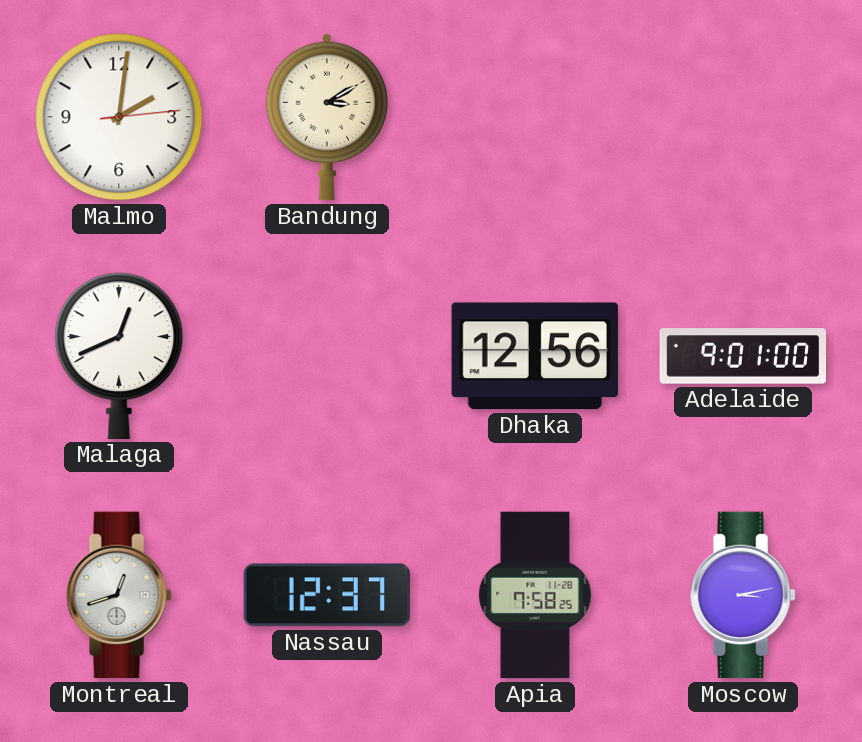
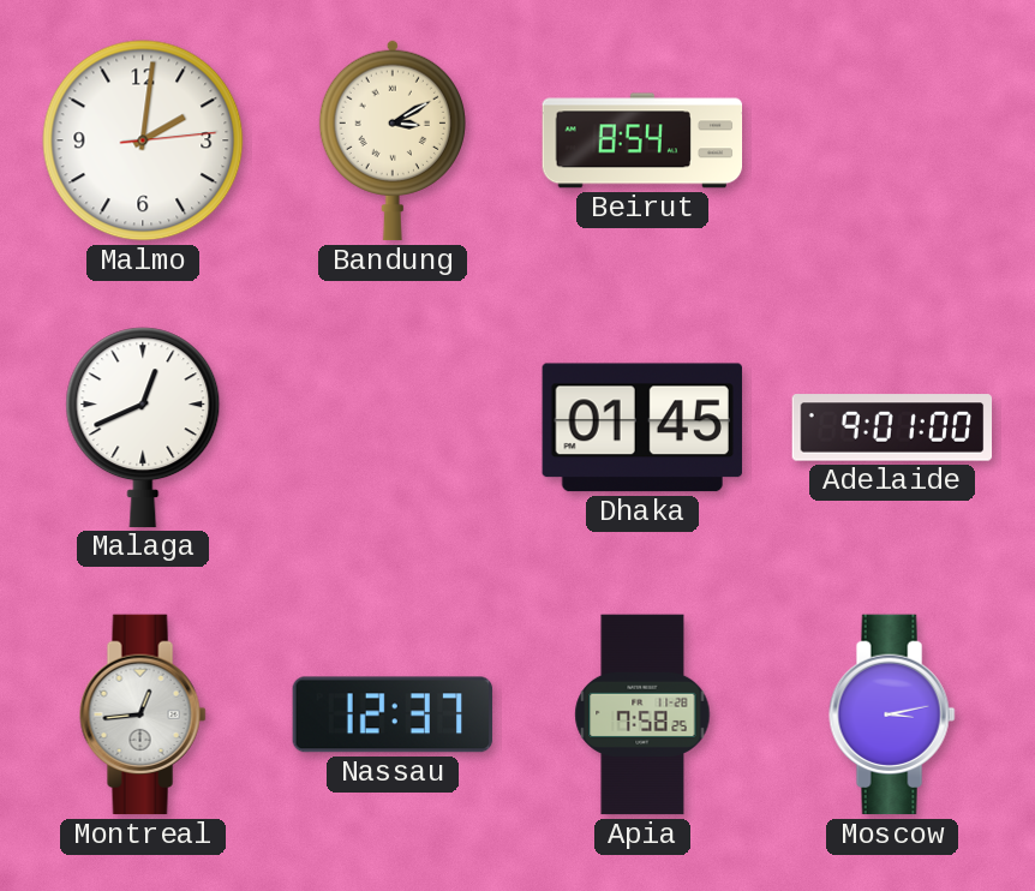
Beirut: none -> 8:54 (642, 140)
Dhaka: 12:56 -> 01:45 (642, 427)
Montreal: 12:42 -> 12:44 (143, 714)
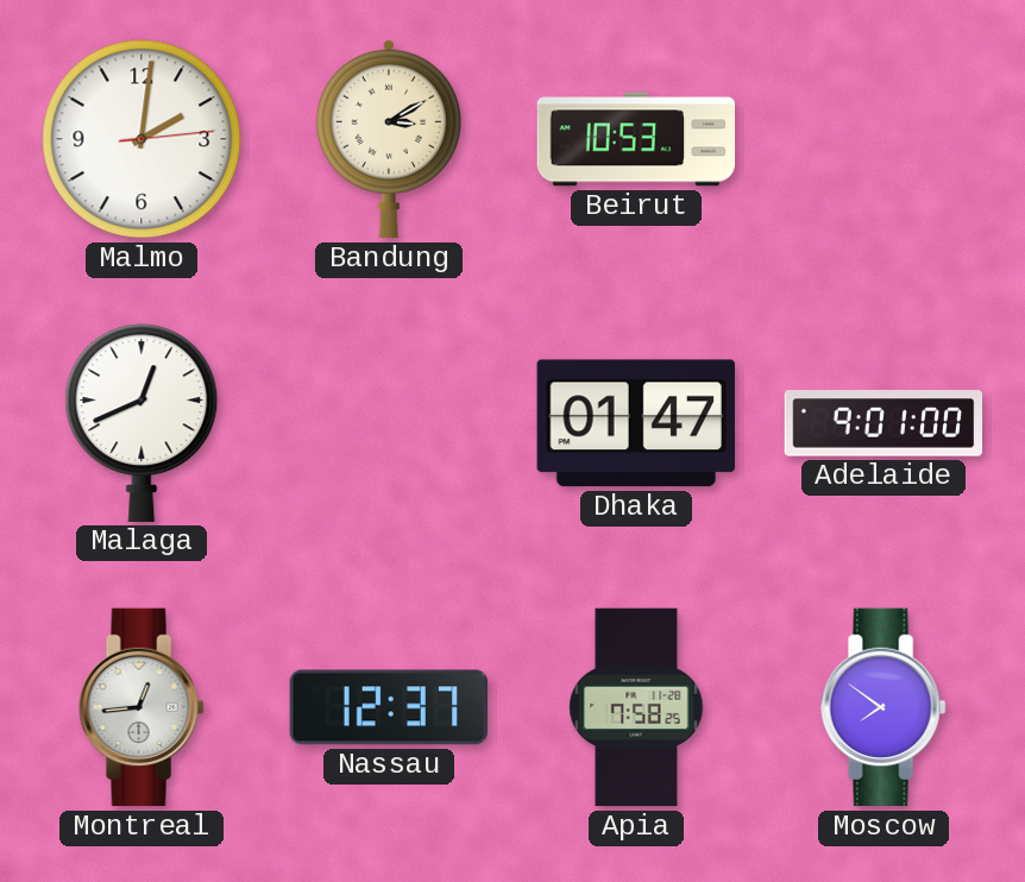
Beirut: 8:54 -> 10:53 (636, 139)
Dhaka: 01:45 -> 01:47 (636, 423)
Moscow: 3:13 -> 7:51 (883, 707)
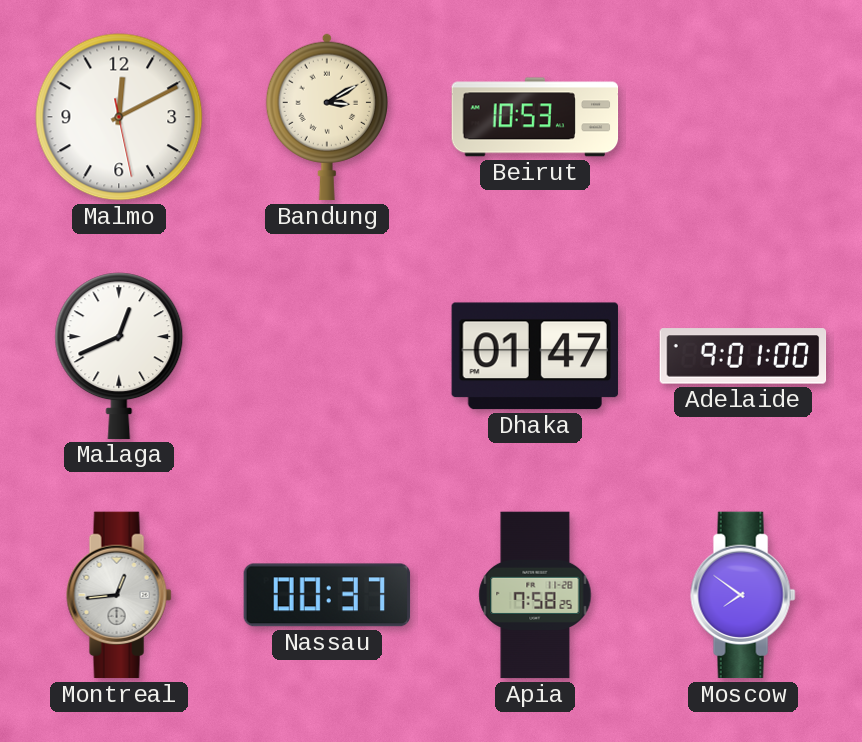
Malmo: 2:01 -> 12:10 (119, 117)
Nassau: 12:37 -> 00:37 (327, 595)
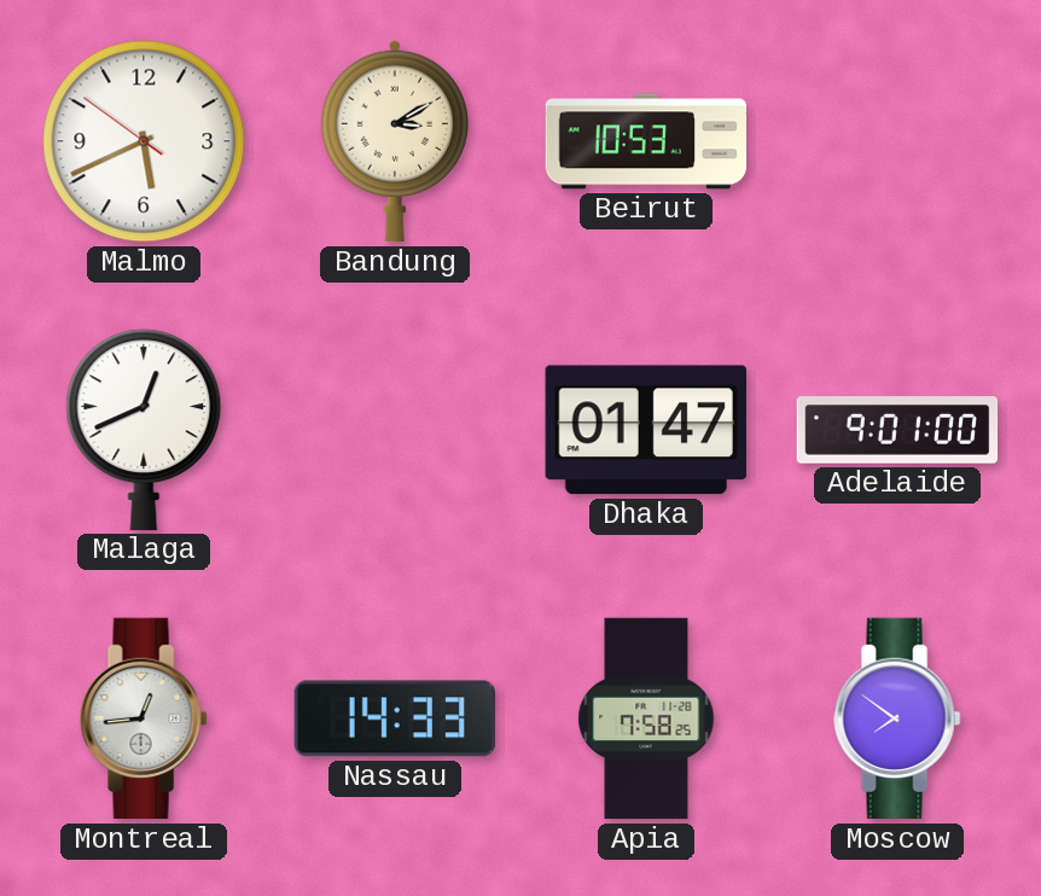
Malmo: 12:10 -> 5:40 (144, 141)
Nassau: 00:37 -> 14:33 (395, 718)
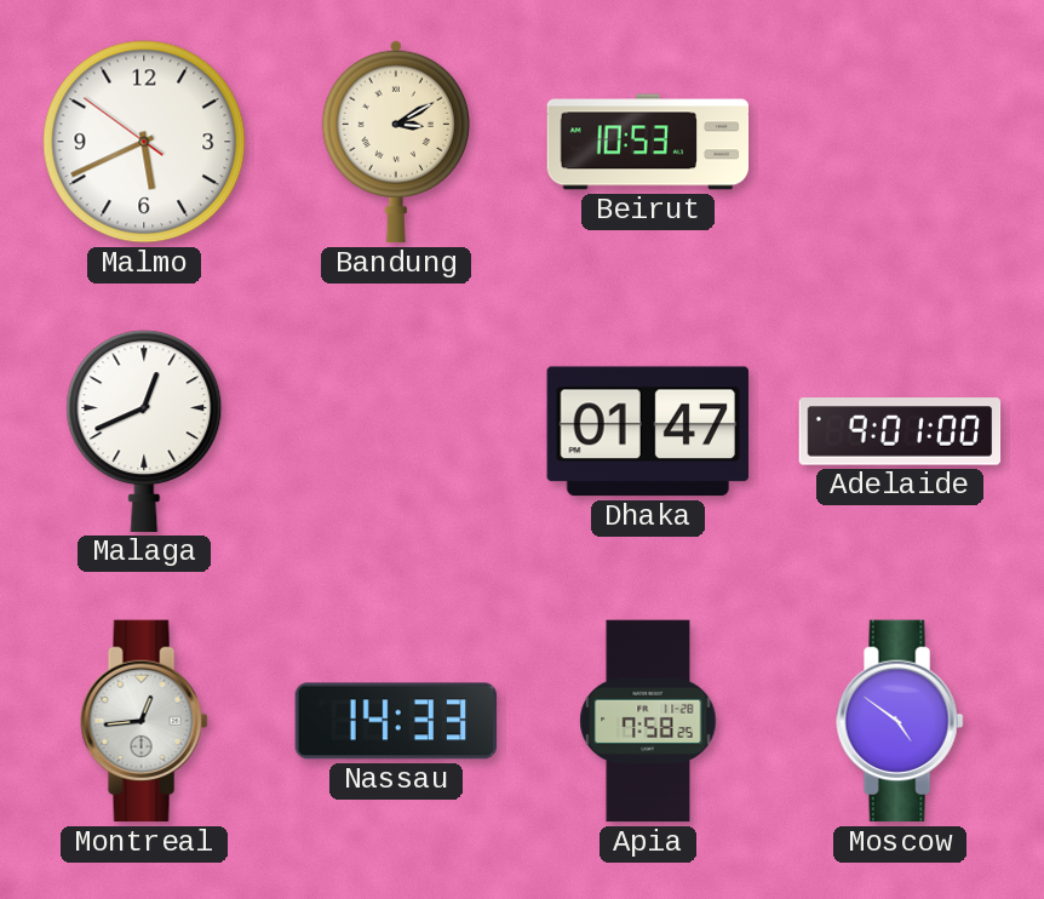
Moscow: 7:51 -> 4:51 (900, 721)
